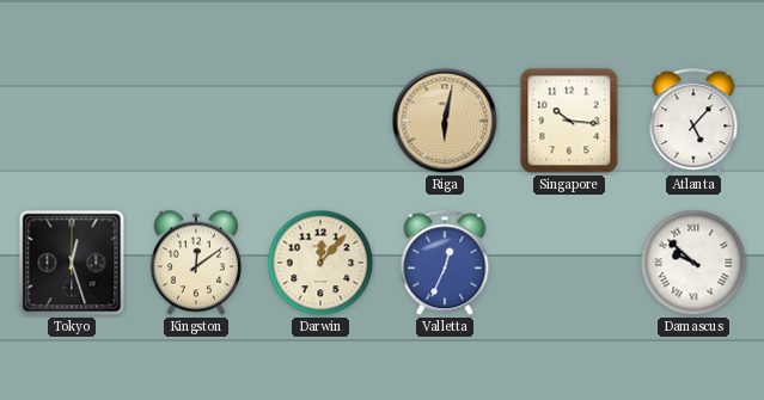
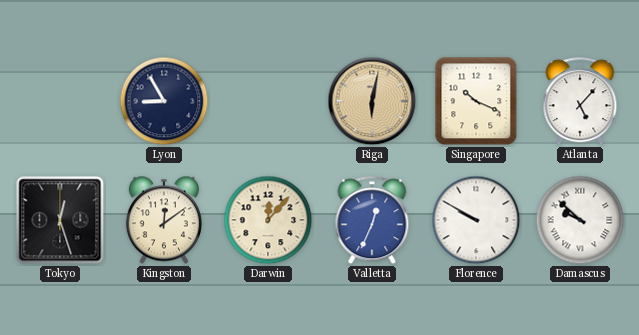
Lyon: none -> 8:55 (164, 101)
Singapore: 10:16 -> 10:19 (476, 101)
Florence: none -> 9:50 (476, 220)
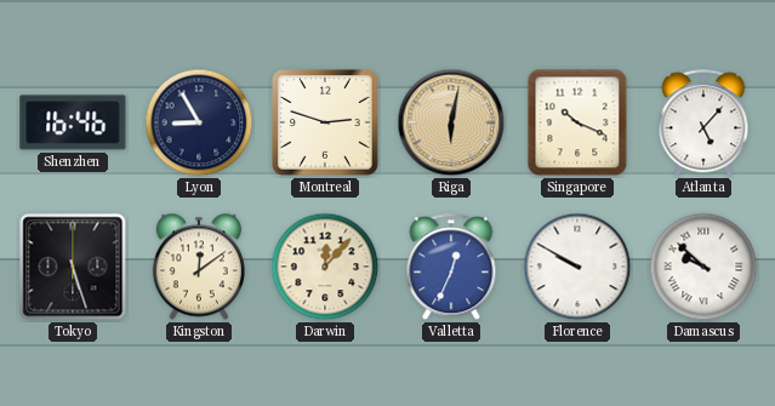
Shenzhen: none -> 16:46 (73, 122)
Montreal: none -> 2:48 (325, 122)
Tokyo: 12:27 -> 5:27 (73, 267)
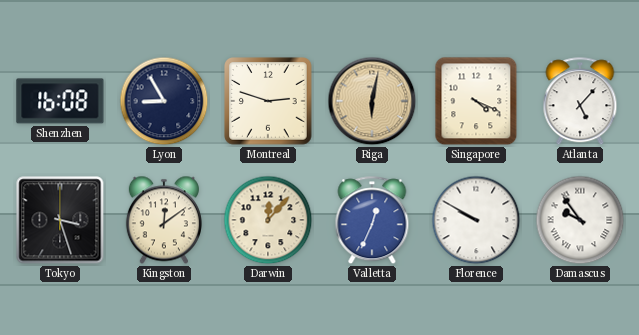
Shenzhen: 16:46 -> 16:08 (60, 101)
Singapore: 10:19 -> 4:19 (476, 101)
Tokyo: 5:27 -> 3:27 (60, 220)
Damascus: 9:52 -> 9:54 (580, 220)
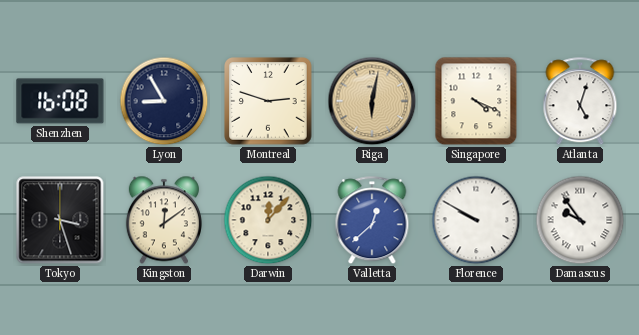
Atlanta: 5:07 -> 5:03 (580, 102)
Valletta: 12:34 -> 12:38 (372, 221)
